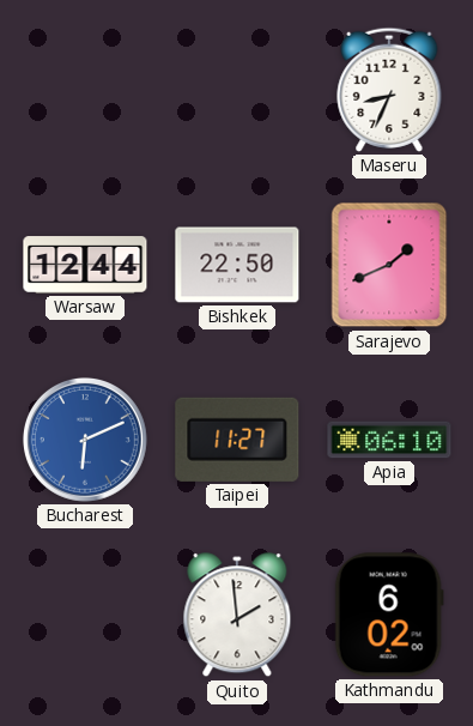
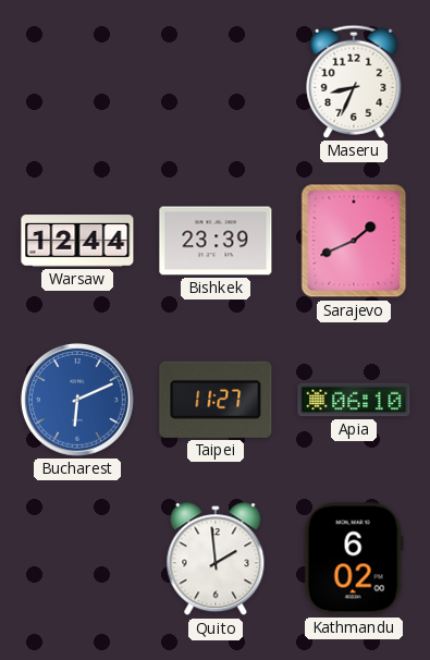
Bishkek: 22:50 -> 23:39 (216, 241)
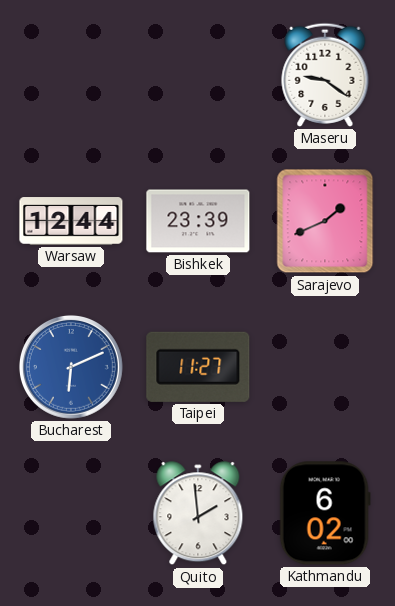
Maseru: 8:34 -> 9:21 (325, 75)
Apia: 06:10 -> none (354, 400)
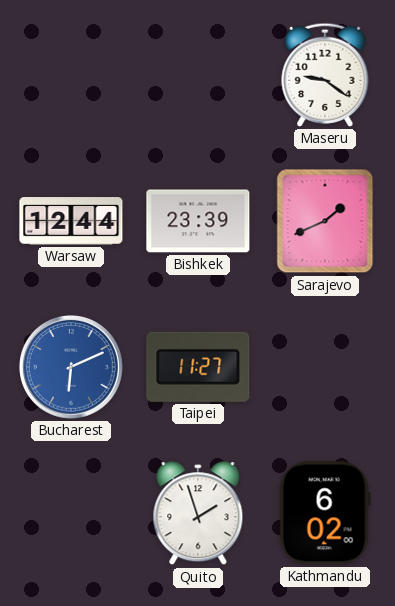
Quito: 1:59 -> 1:57 (198, 514)
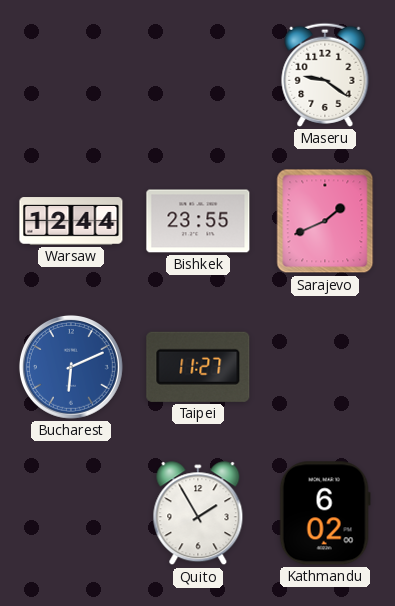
Bishkek: 23:39 -> 23:55 (198, 221)
Quito: 1:57 -> 1:55 (198, 514)
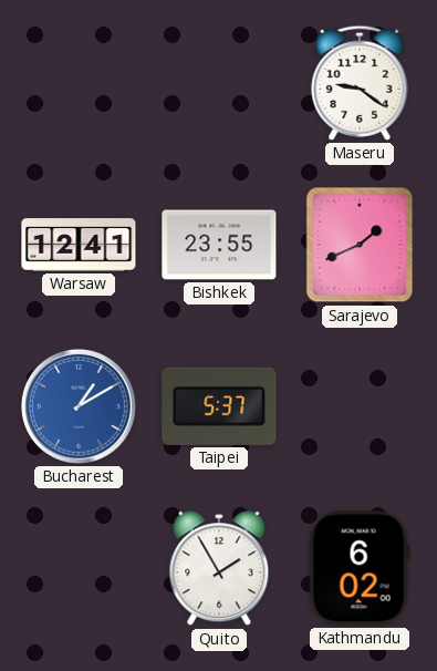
Warsaw: 12:44 -> 12:41 (79, 245)
Bucharest: 6:11 -> 1:10 (79, 406)
Taipei: 11:27 -> 5:37 (219, 406)
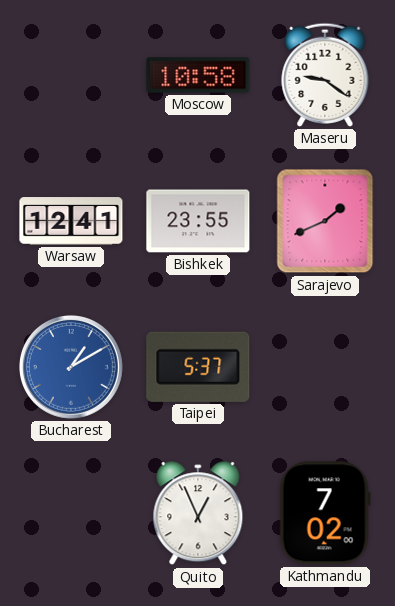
Moscow: none -> 10:58 (198, 75)
Quito: 1:55 -> 12:56 (198, 514)
Kathmandu: 6:02 -> 7:02 (325, 513)
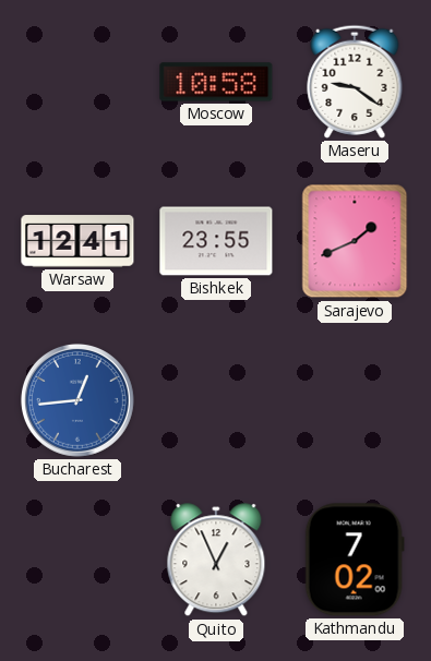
Bucharest: 1:10 -> 12:44 (77, 400)
Taipei: 5:37 -> none (198, 367)
